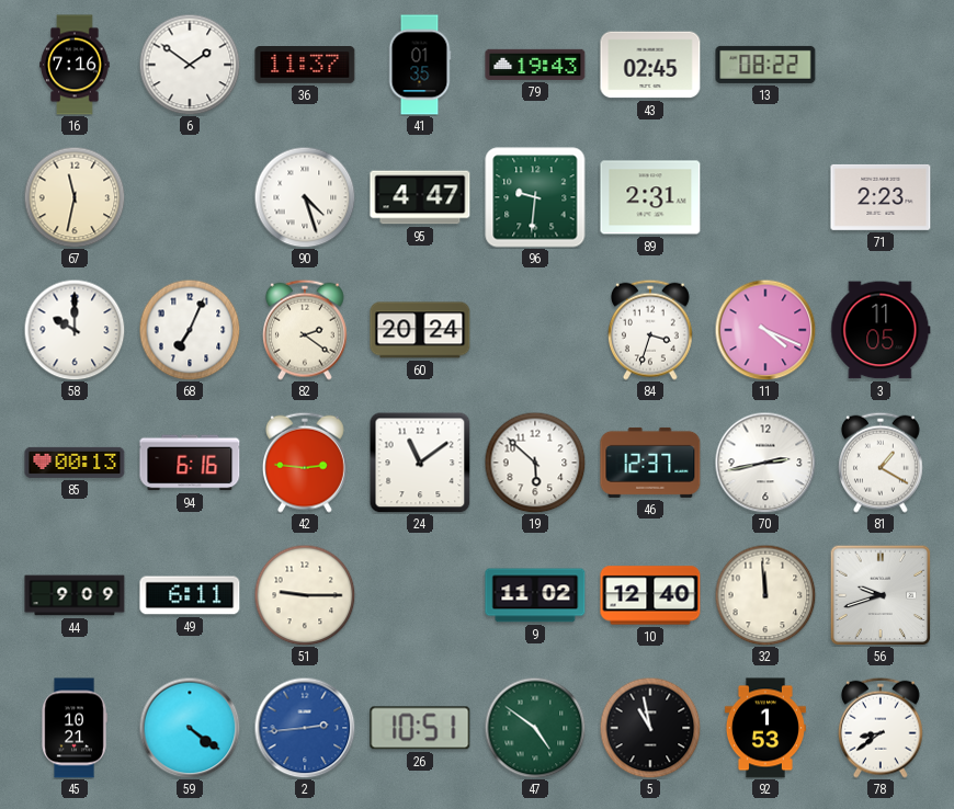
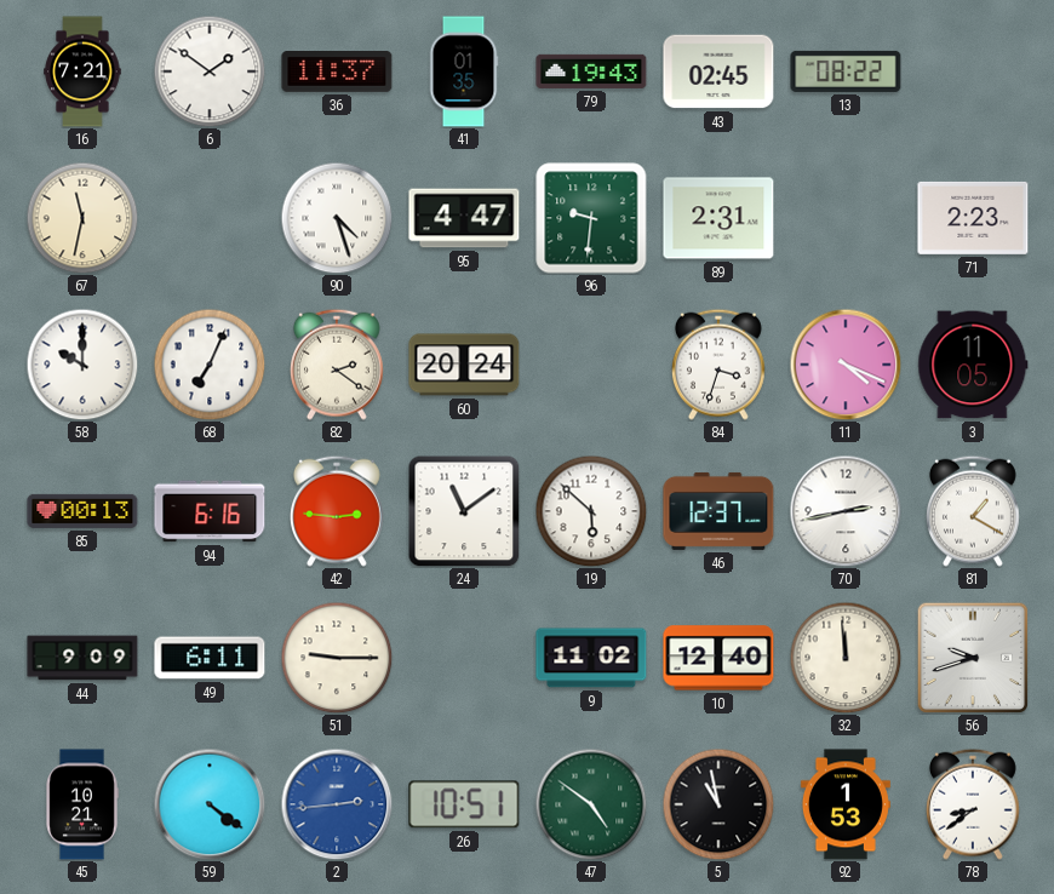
16: 7:16 -> 7:21 (82, 71)
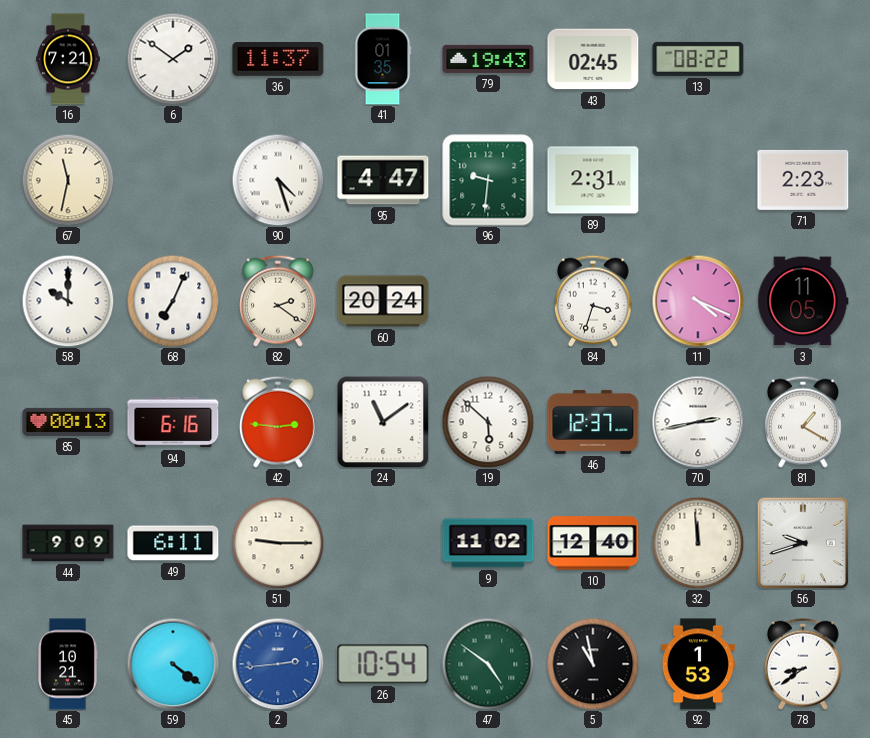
26: 10:51 -> 10:54 (383, 664)
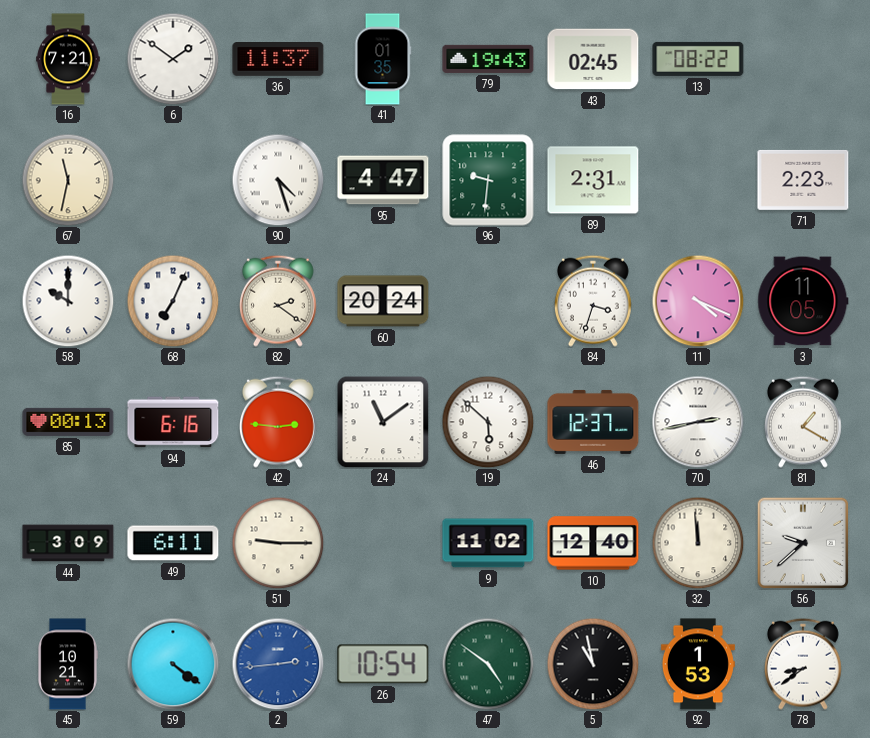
44: 9:09 -> 3:09 (68, 543)
56: 9:42 -> 9:38 (803, 543)
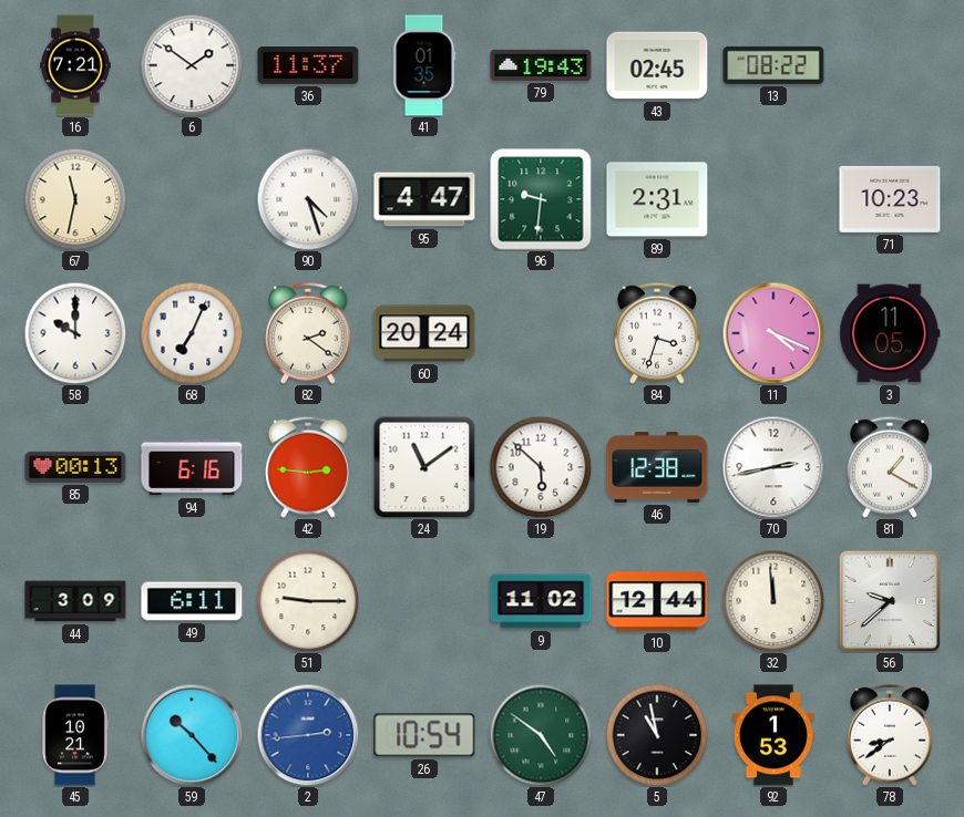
71: 2:23 -> 10:23 (890, 199)
46: 12:37 -> 12:38 (657, 467)
10: 12:40 -> 12:44 (657, 601)
59: 4:21 -> 10:23 (192, 735)
